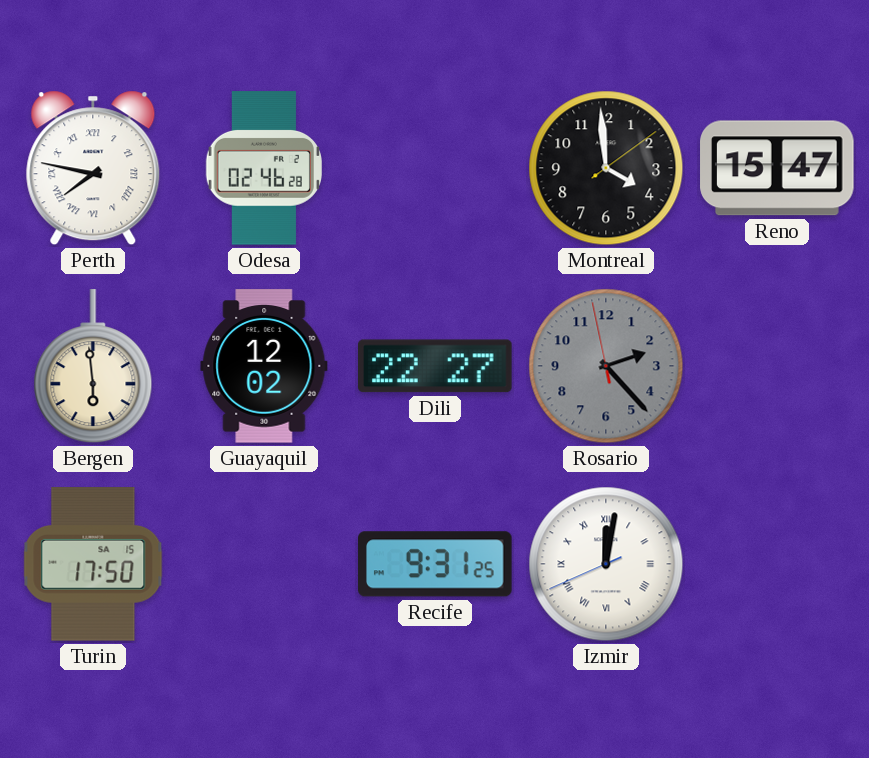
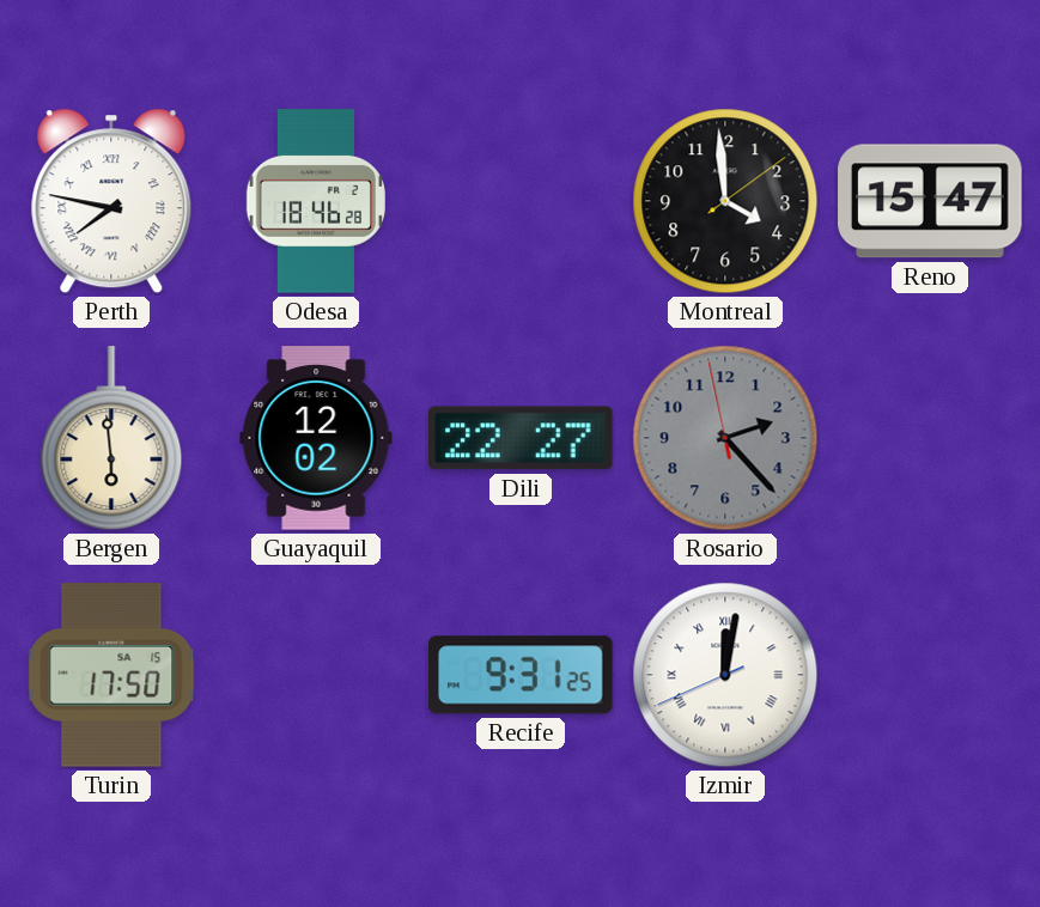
Odesa: 02:46 -> 18:46 (316, 201)
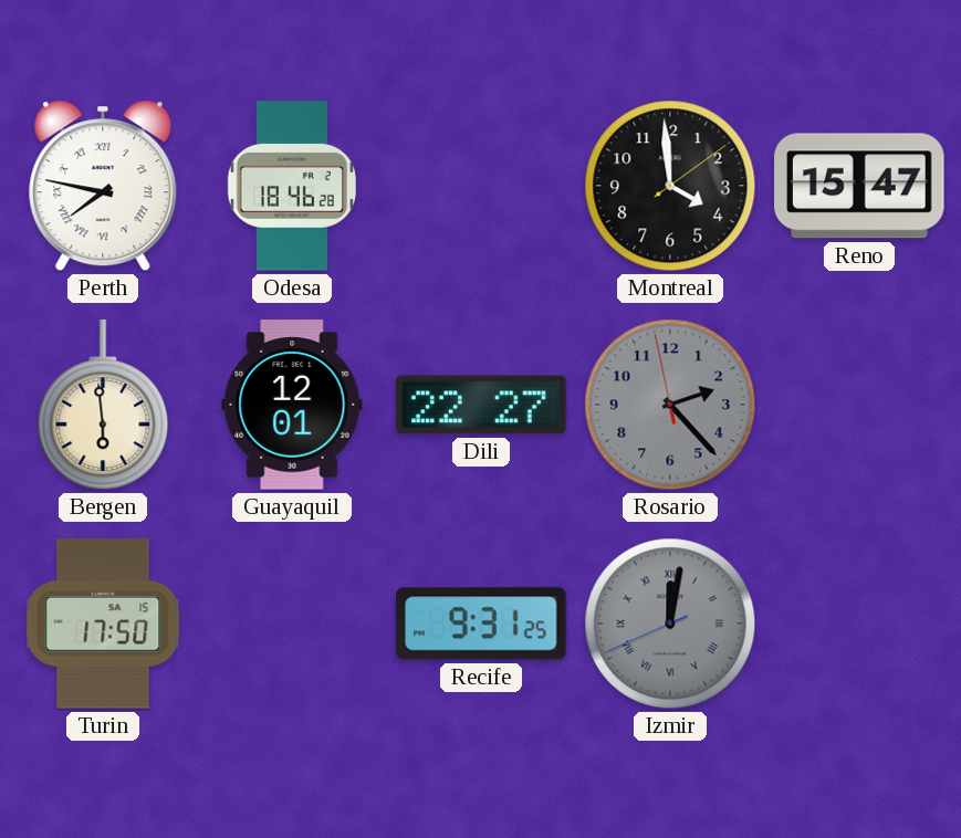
Guayaquil: 12:02 -> 12:01 (292, 405)
Izmir dial: white -> grey (670, 624)
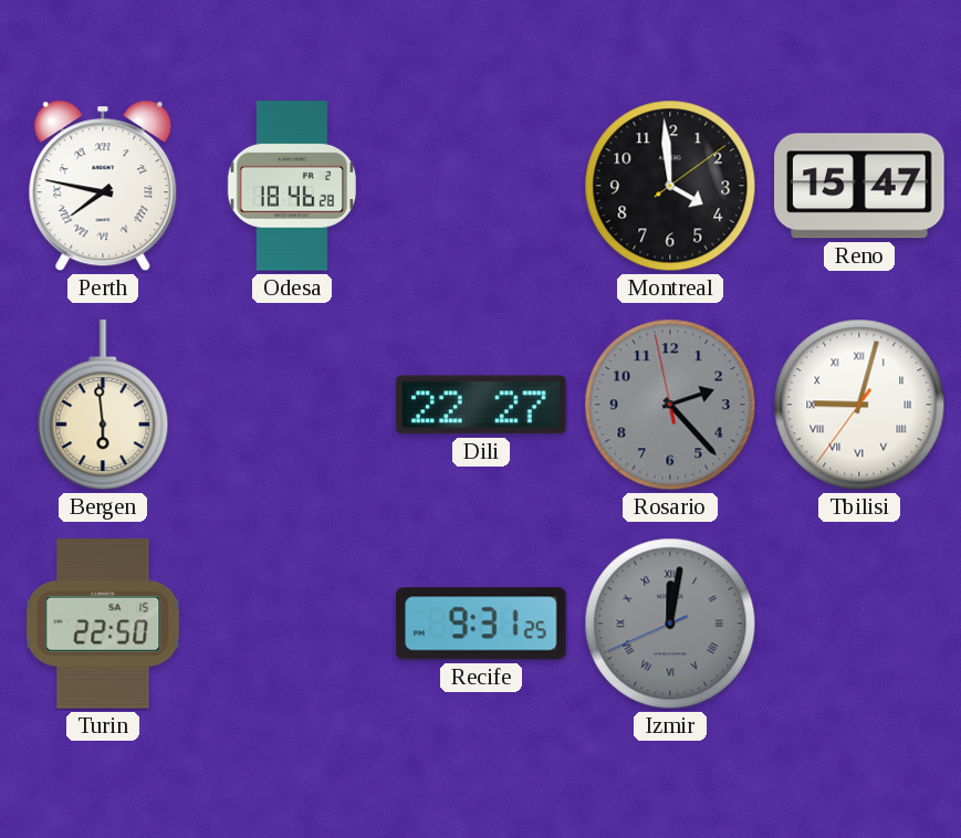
Guayaquil: 12:01 -> none (292, 405)
Tbilisi: none -> 9:02 (859, 405)
Turin: 17:50 -> 22:50 (103, 624)
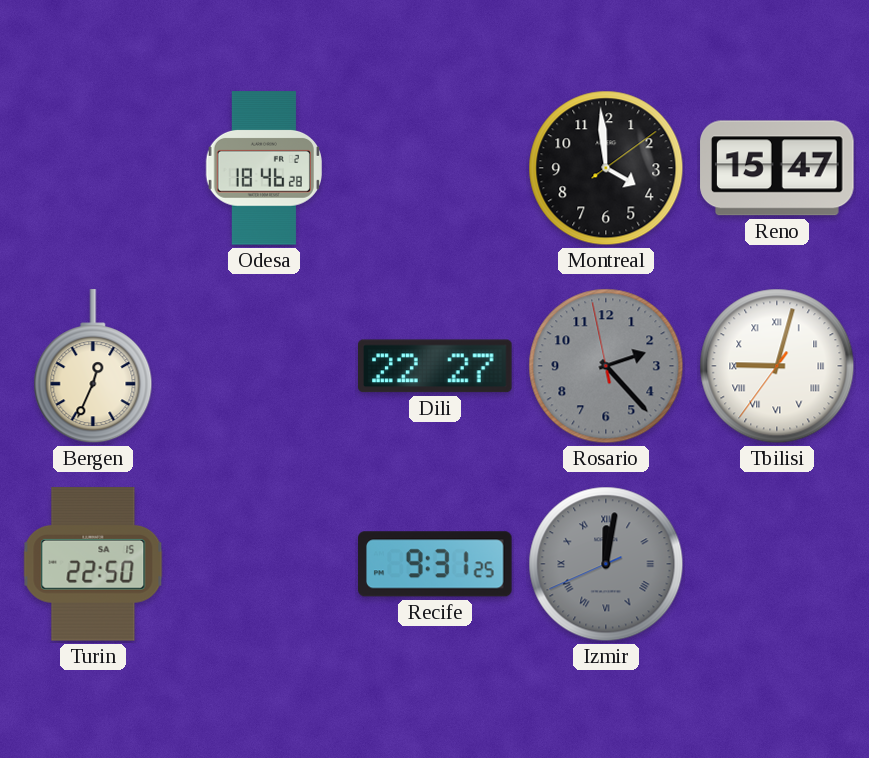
Perth: 7:47 -> none (103, 186)
Bergen: 5:59 -> 12:34 (93, 367)
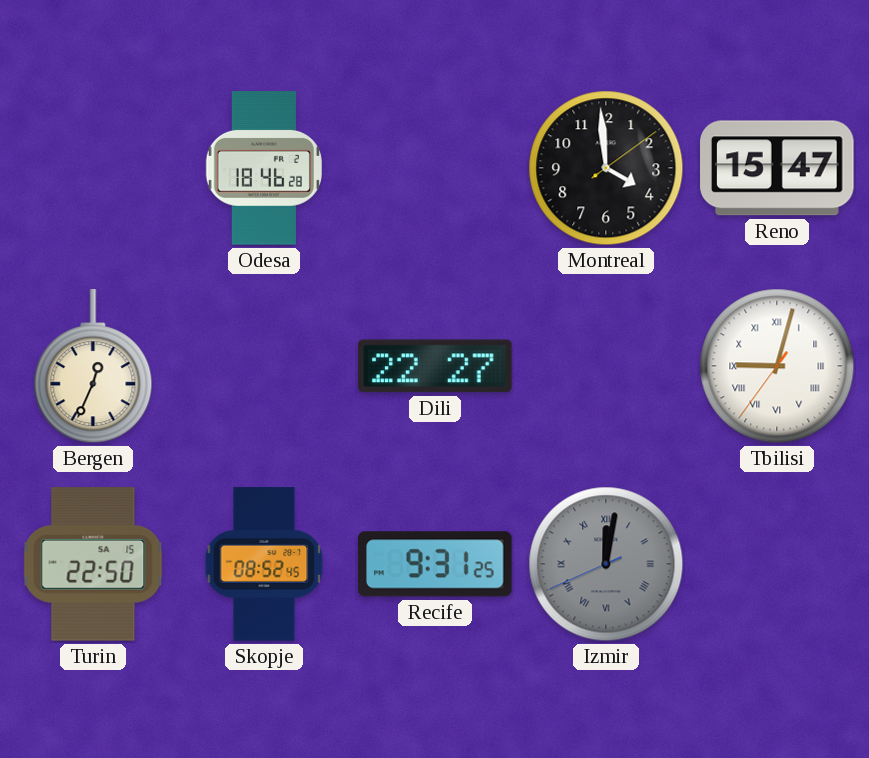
Rosario: 2:22 -> none (606, 366)
Skopje: none -> 08:52 (264, 564)
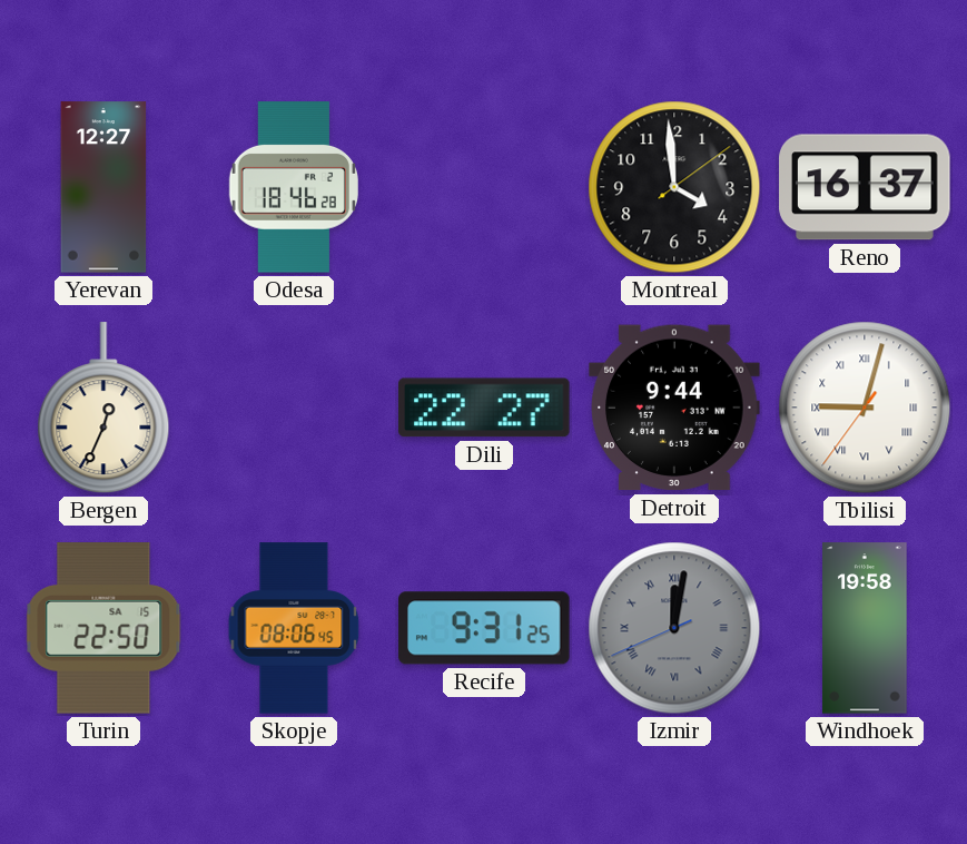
Yerevan: none -> 12:27 (103, 187)
Reno: 15:47 -> 16:37 (865, 187)
Detroit: none -> 9:44 (674, 408)
Skopje: 08:52 -> 08:06 (294, 628)
Windhoek: none -> 19:58 (865, 628)
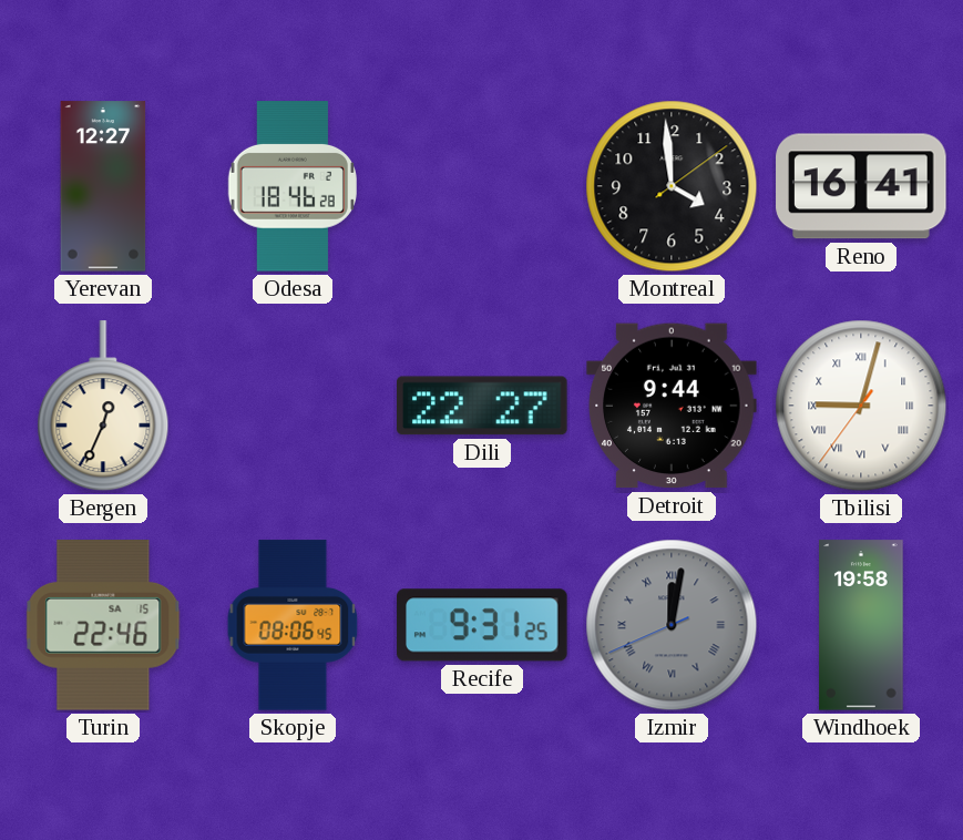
Reno: 16:37 -> 16:41 (861, 186)
Turin: 22:50 -> 22:46 (103, 625)
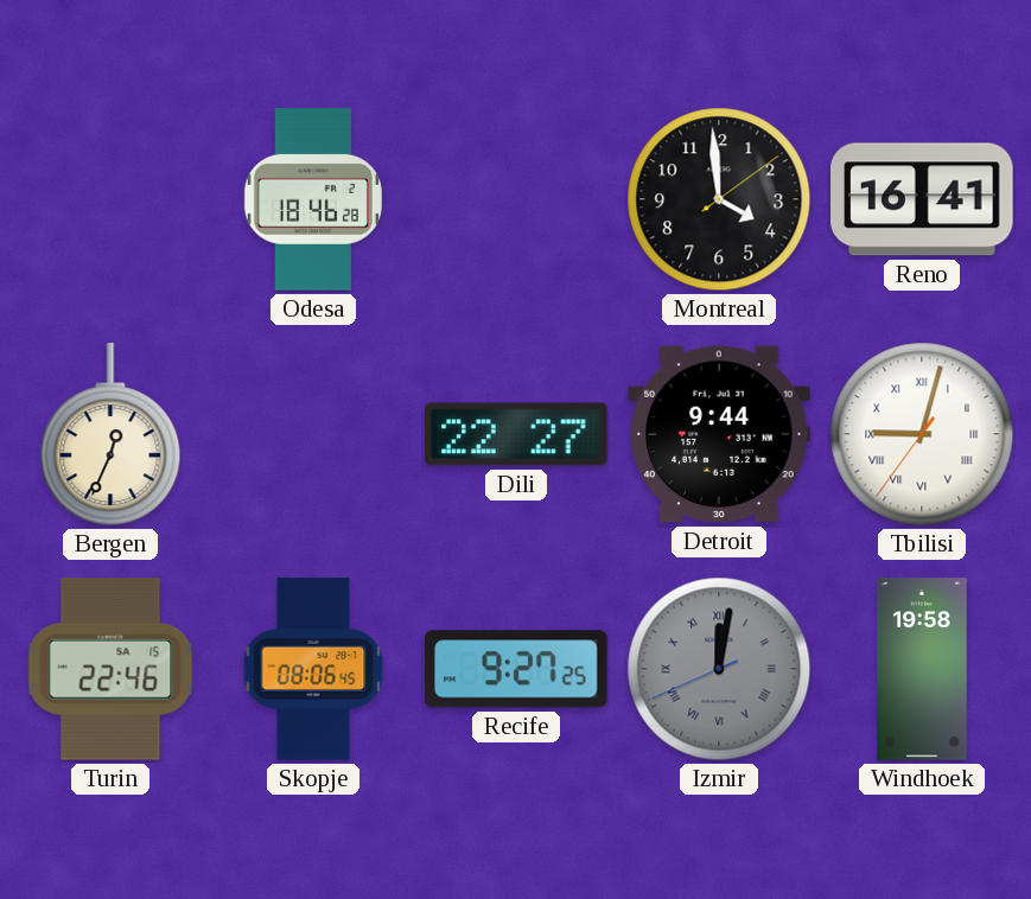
Yerevan: 12:27 -> none (103, 186)
Recife: 9:31 -> 9:27 (516, 669)
